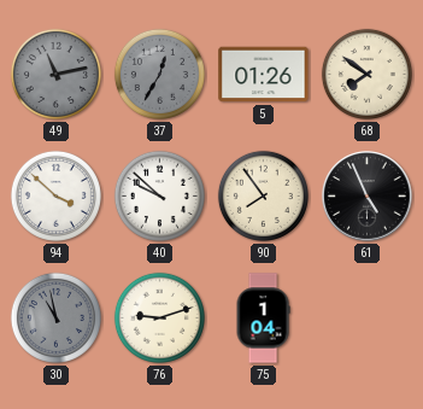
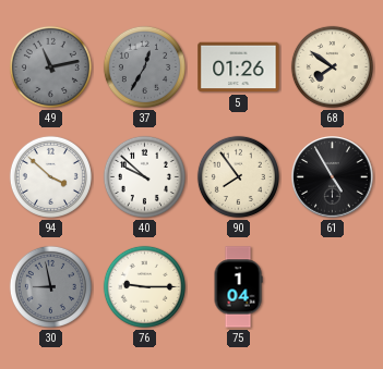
61: 4:56 -> 4:55 (333, 177)
30: 10:58 -> 8:58 (50, 286)
76: 9:12 -> 9:15 (144, 286)
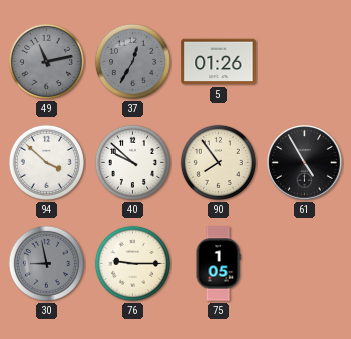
68: 7:51 -> none (332, 66)
75: 1:04 -> 1:05 (218, 264)
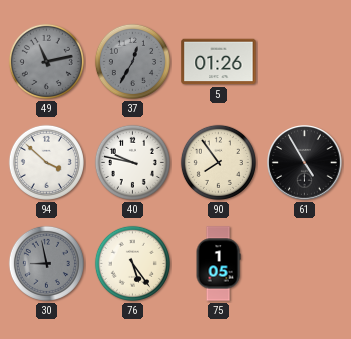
40: 9:52 -> 9:47 (132, 162)
76: 9:15 -> 5:24 (132, 263)
